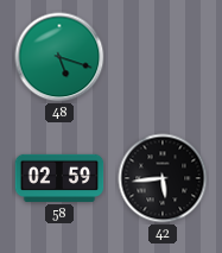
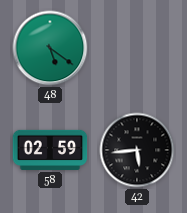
48: 5:18 -> 5:21 (50, 48)
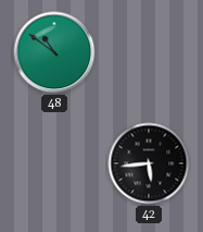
48: 5:21 -> 10:51 (54, 52)
58: 02:59 -> none (50, 150)
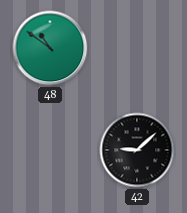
42: 5:44 -> 9:08 (137, 150)
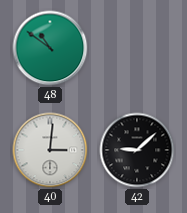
40: none -> 3:01 (50, 150)
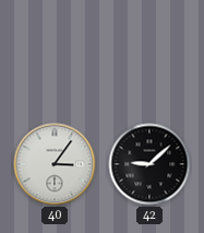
48: 10:51 -> none (50, 48)
40: 3:01 -> 3:06 (55, 164)
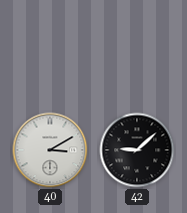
40: 3:06 -> 3:10 (50, 150)
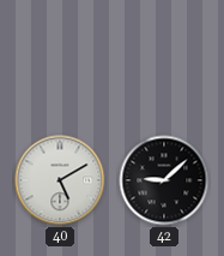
40: 3:10 -> 5:10 (60, 180)
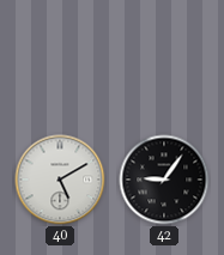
42: 9:08 -> 9:06 (164, 180)
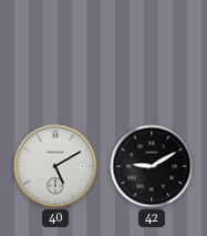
42: 9:06 -> 9:10 (152, 166)
